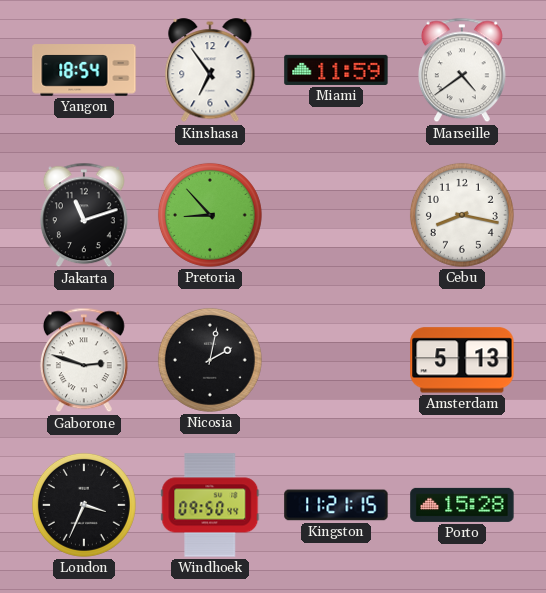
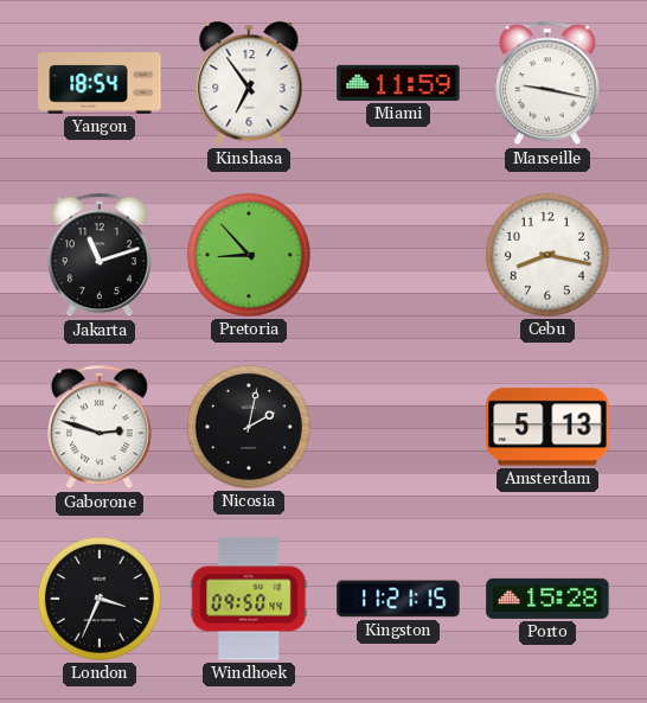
Marseille: 4:39 -> 9:17 (547, 83)
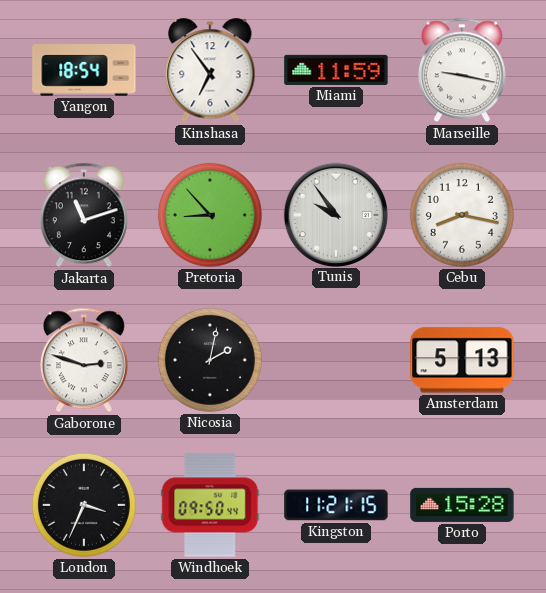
Tunis: none -> 9:54 (335, 214)
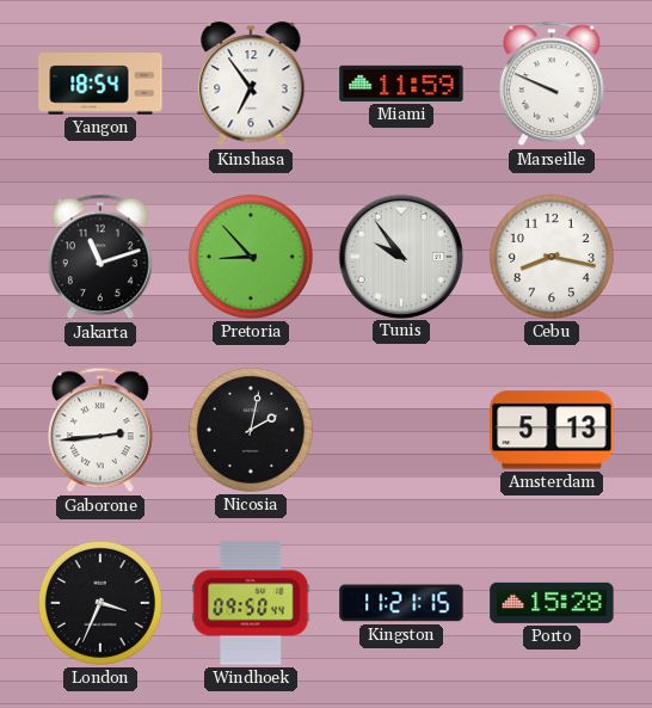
Marseille: 9:17 -> 9:49 (552, 84)
Gaborone: 2:48 -> 2:44 (100, 430)
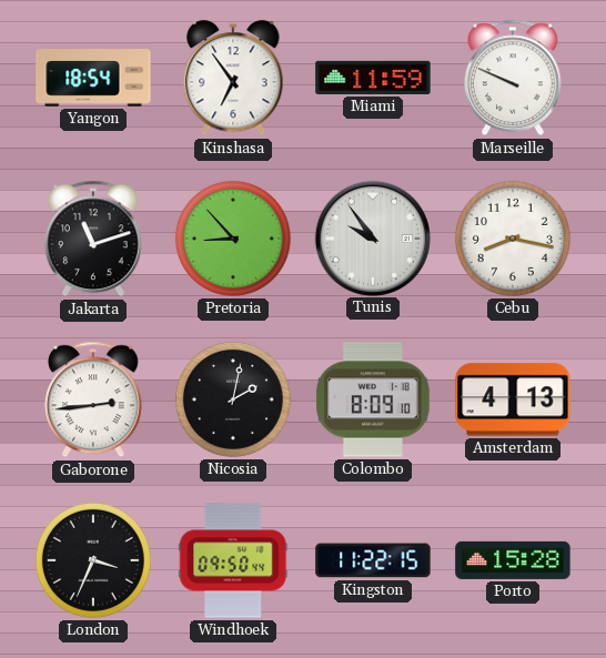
Colombo: none -> 8:09 (374, 399)
Amsterdam: 5:13 -> 4:13 (513, 399)
Kingston: 11:21 -> 11:22 (373, 560)
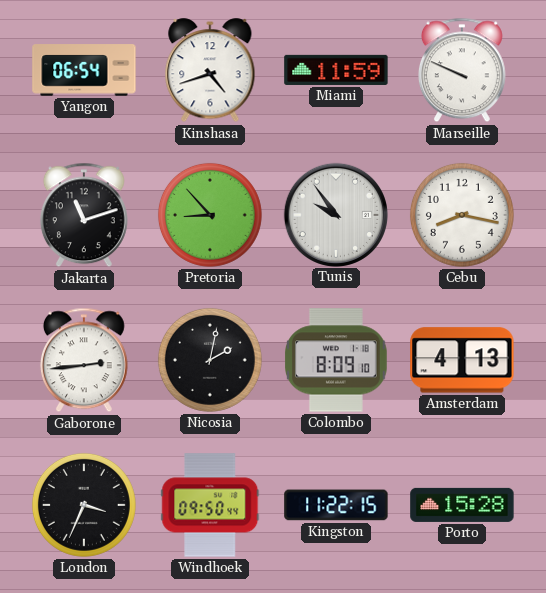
Yangon: 18:54 -> 06:54 (84, 70)
Kinshasa: 6:54 -> 4:42 (210, 71)
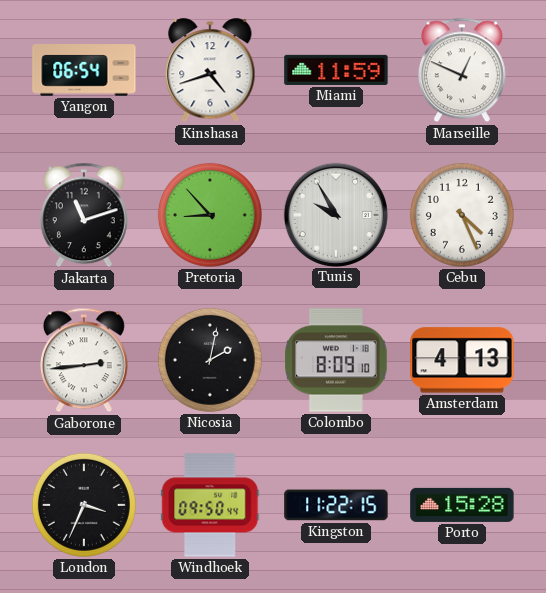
Marseille: 9:49 -> 12:49 (462, 70)
Tunis: 9:54 -> 9:55 (335, 214)
Cebu: 8:17 -> 4:26 (462, 215)
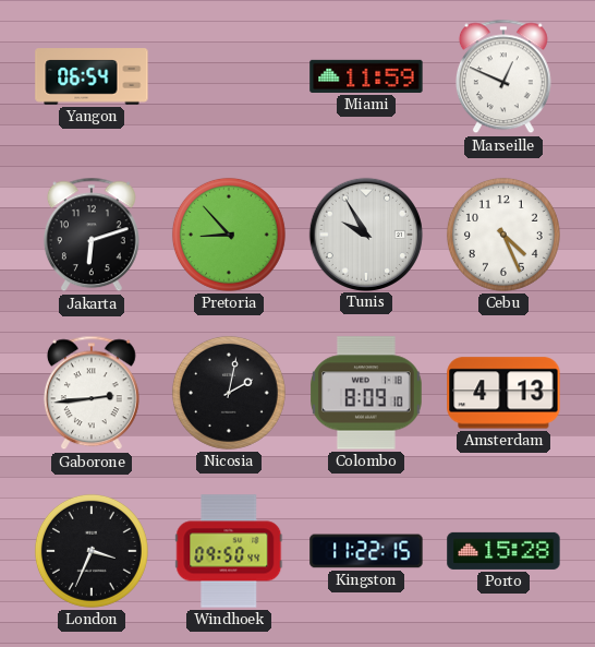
Kinshasa: 4:42 -> none (210, 71)
Jakarta: 11:12 -> 6:12 (92, 235)
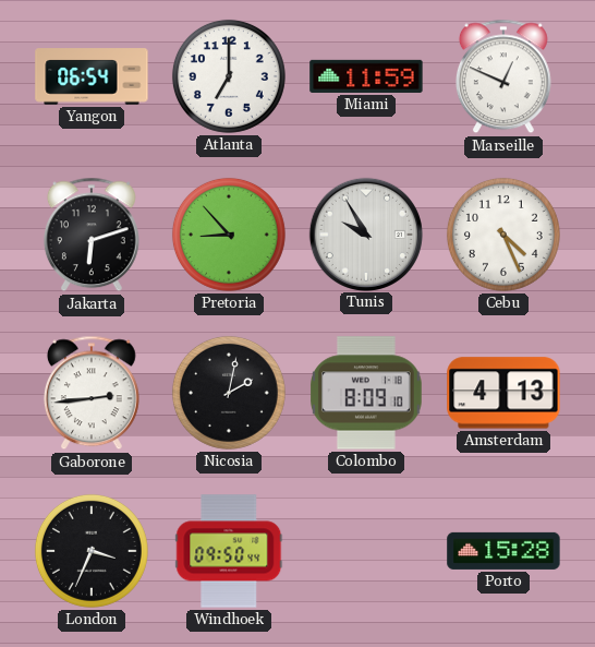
Atlanta: none -> 7:00 (229, 76)
Kingston: 11:22 -> none (366, 551)
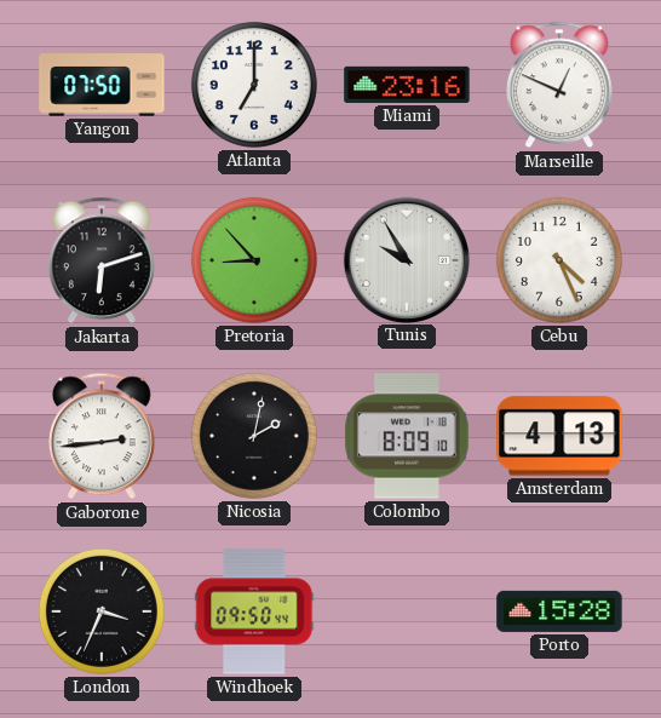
Yangon: 06:54 -> 07:50 (102, 85)
Miami: 11:59 -> 23:16 (407, 85)
